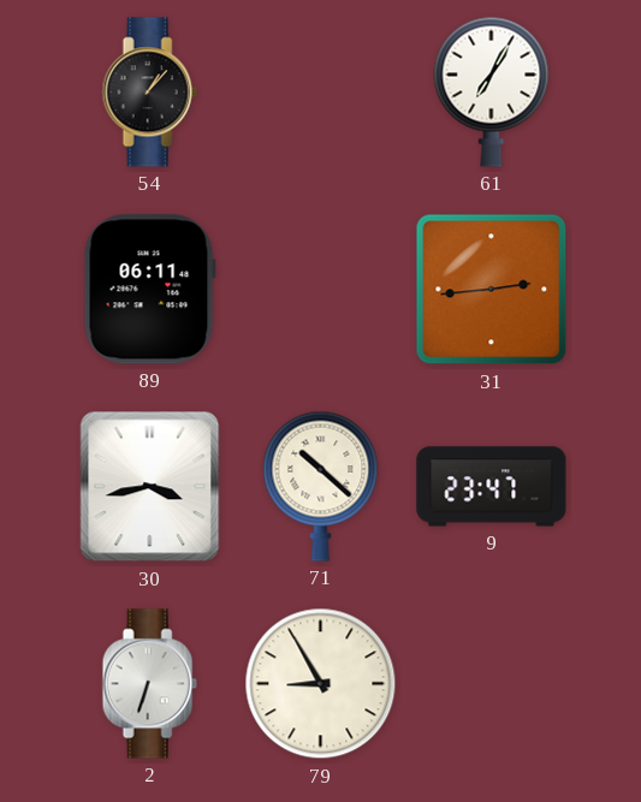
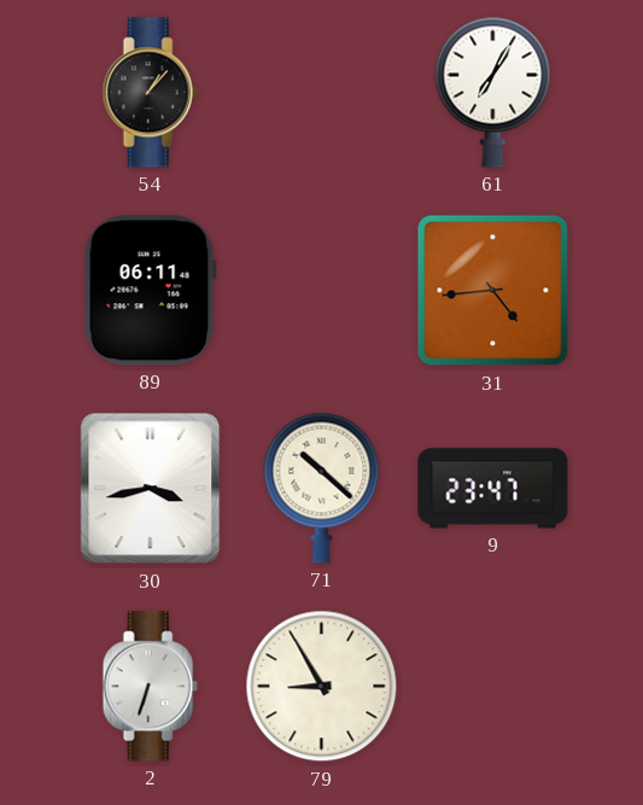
31: 2:44 -> 4:44 (493, 291)
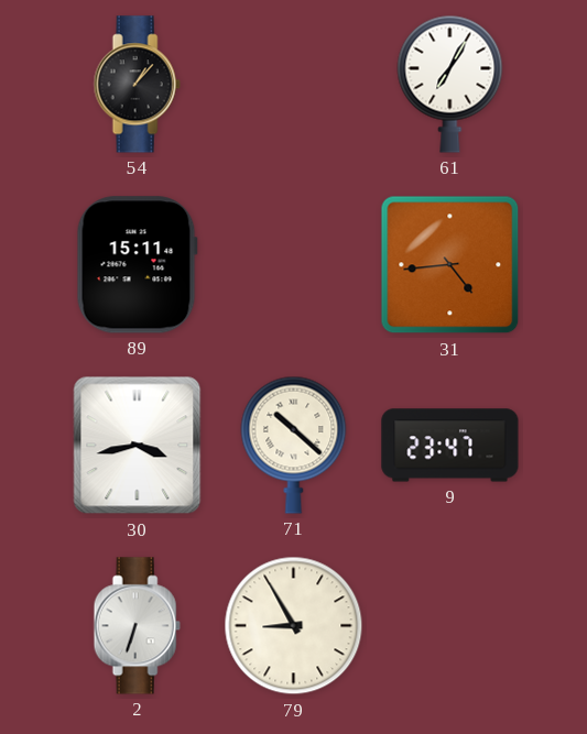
89: 06:11 -> 15:11 (137, 265)
